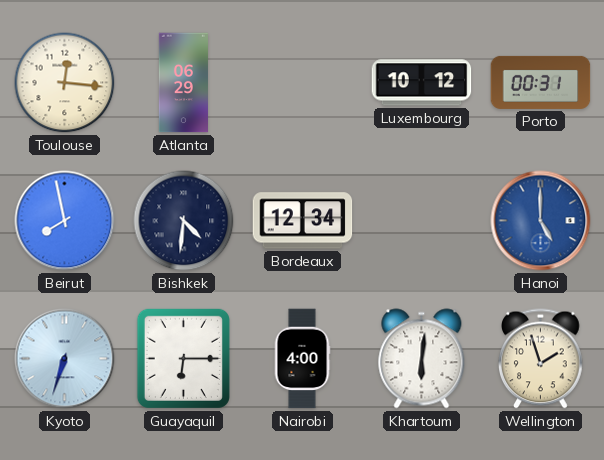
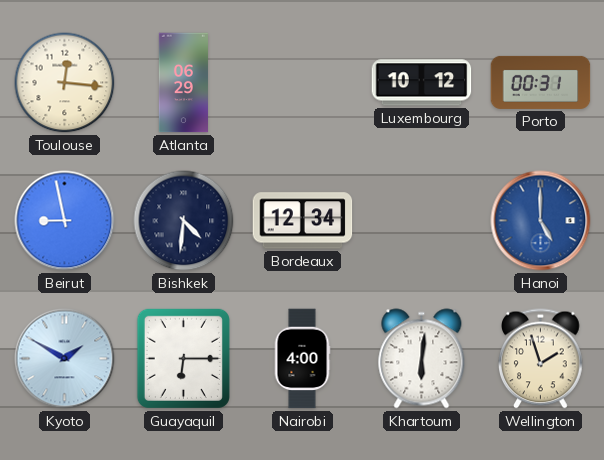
Beirut: 7:58 -> 8:58 (65, 221)
Kyoto: 6:33 -> 1:50 (65, 359)
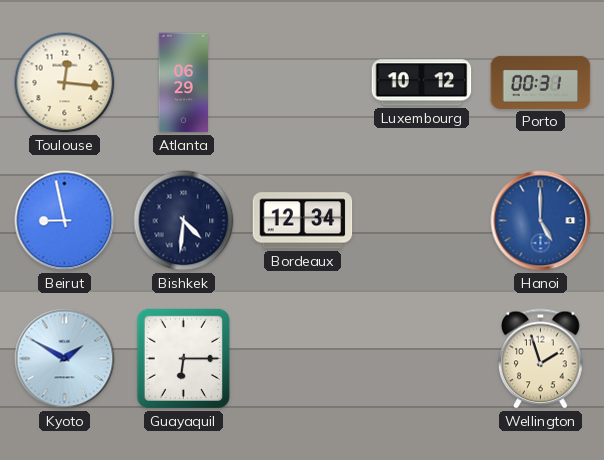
Nairobi: 4:00 -> none (302, 359)
Khartoum: 6:01 -> none (422, 359)
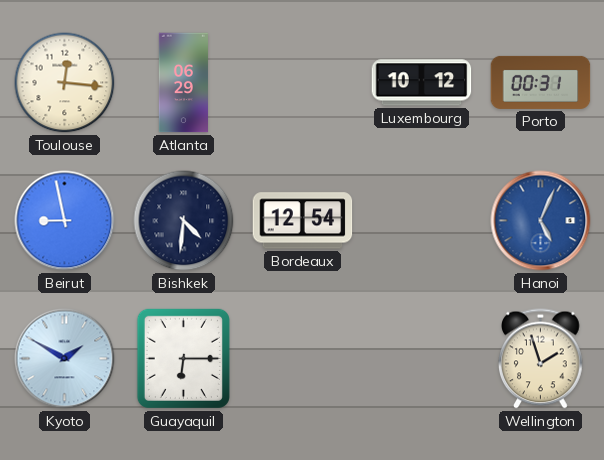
Bordeaux: 12:34 -> 12:54 (303, 221)
Hanoi: 5:00 -> 5:04 (541, 221)
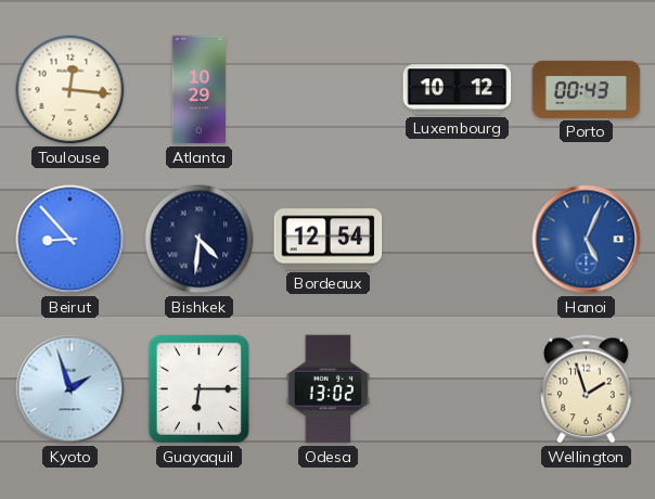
Atlanta: 06:29 -> 10:29 (198, 90)
Porto: 00:31 -> 00:43 (587, 89)
Beirut: 8:58 -> 8:53 (70, 240)
Kyoto: 1:50 -> 1:57 (70, 389)
Odesa: none -> 13:02 (329, 389)
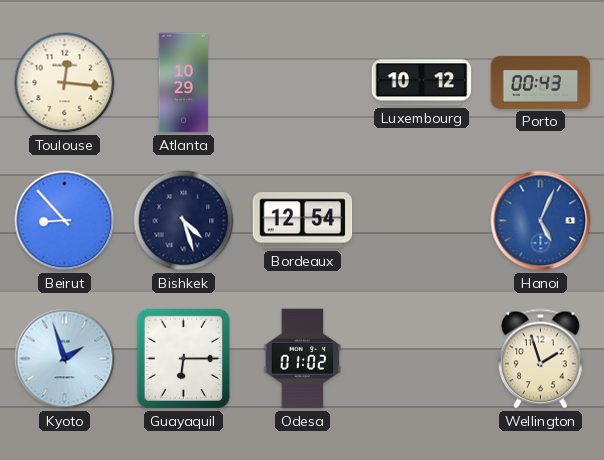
Bishkek: 4:31 -> 4:27 (184, 221)
Odesa: 13:02 -> 01:02 (303, 359)
